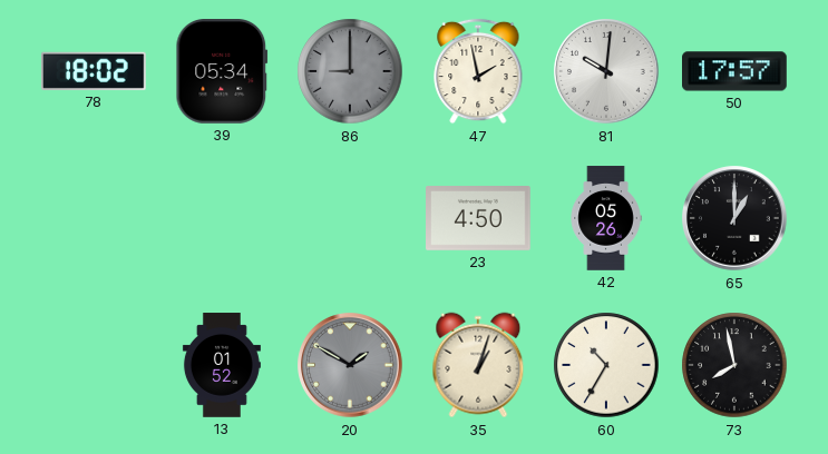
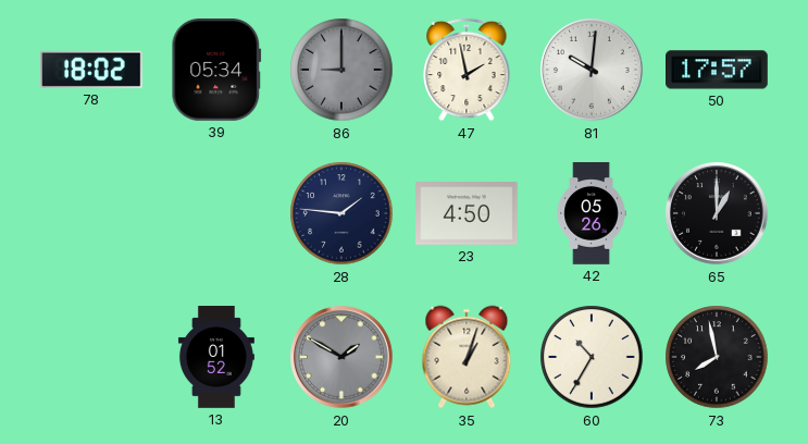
28: none -> 1:46 (341, 213)
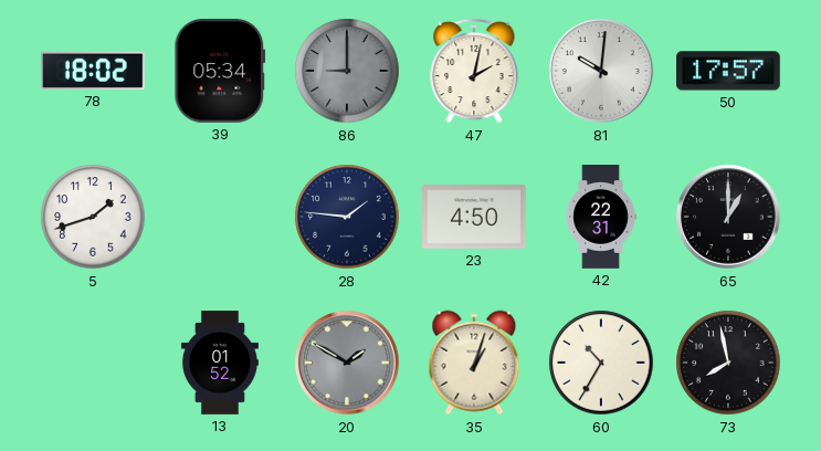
47: 1:58 -> 2:02 (474, 71)
5: none -> 1:42 (93, 217)
42: 05:26 -> 22:31 (601, 217)
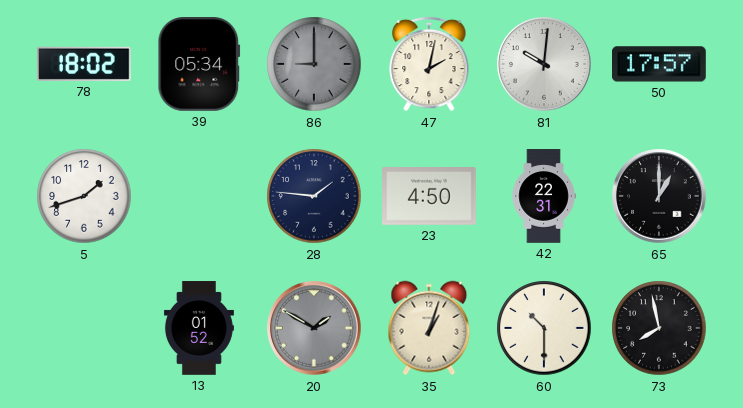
60: 10:35 -> 10:30 (544, 328)
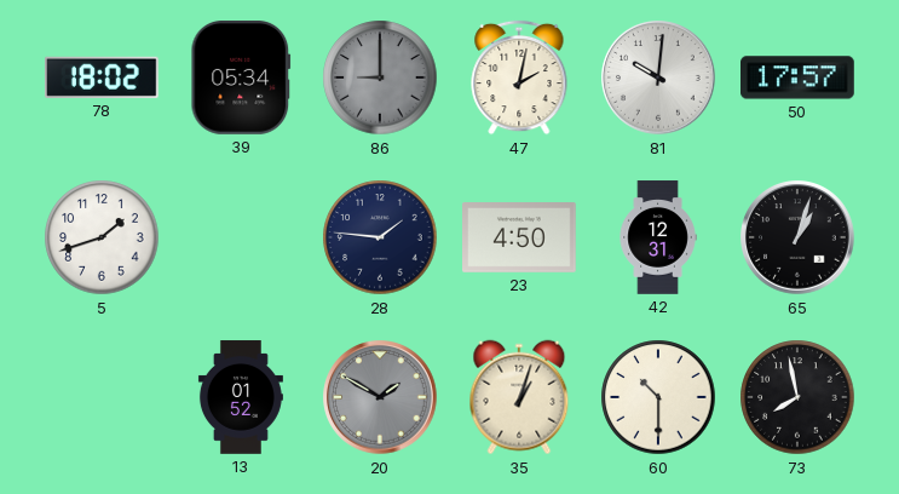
42: 22:31 -> 12:31 (658, 237)
65: 1:00 -> 1:03 (797, 237)
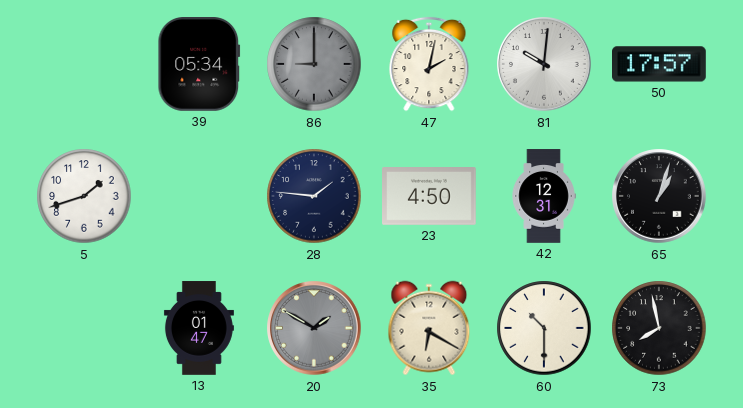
78: 18:02 -> none (102, 77)
13: 01:52 -> 01:47 (199, 328)
35: 1:03 -> 6:20 (429, 328)
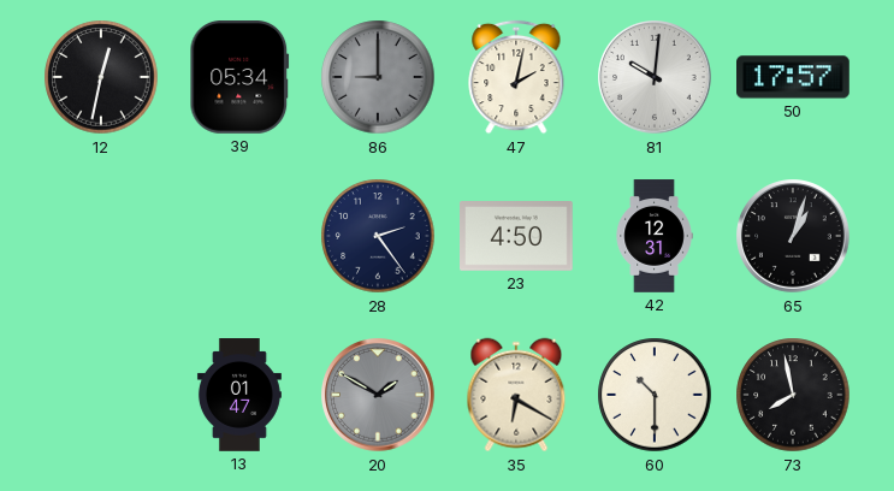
12: none -> 12:32 (101, 77)
5: 1:42 -> none (84, 196)
28: 1:46 -> 2:24 (378, 236)
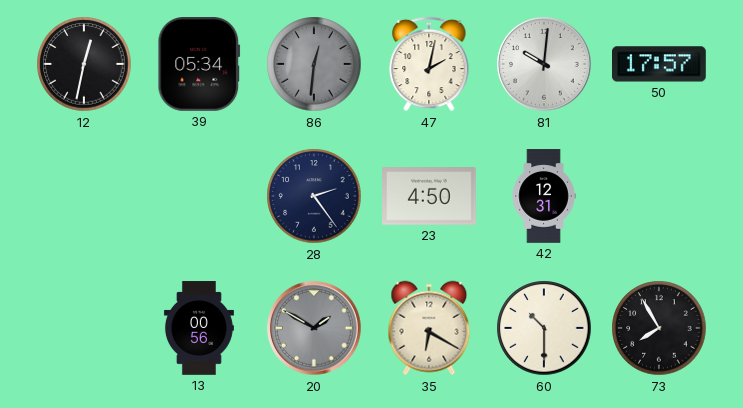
86: 9:00 -> 12:31 (314, 64)
65: 1:03 -> none (793, 236)
13: 01:47 -> 00:56 (199, 328)
73: 7:58 -> 7:55 (659, 328)
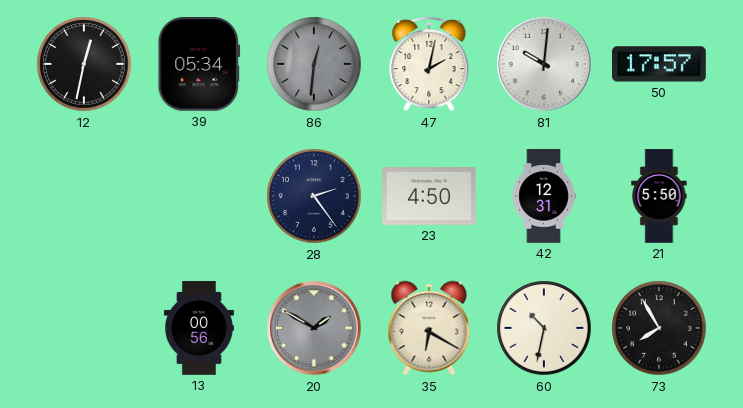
21: none -> 5:50 (659, 196)
60: 10:30 -> 10:32 (544, 328)
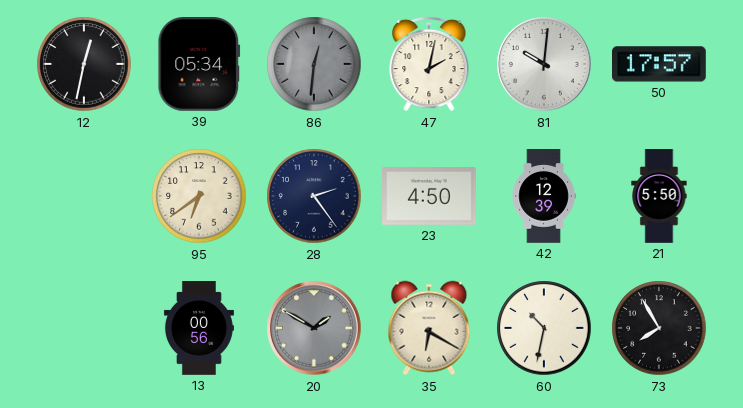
95: none -> 6:39 (199, 196)
42: 12:31 -> 12:39 (544, 196)
